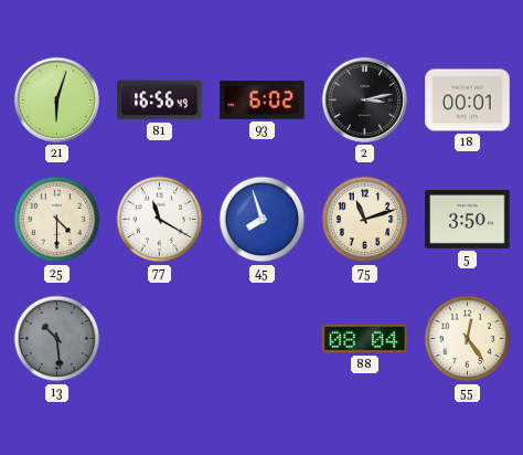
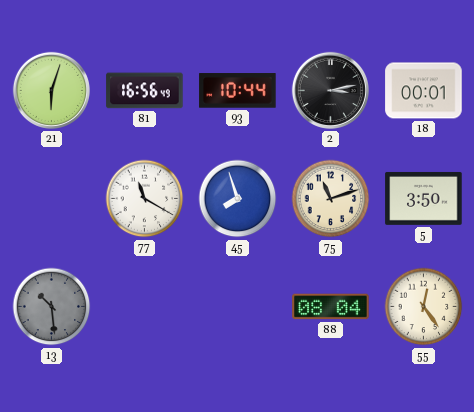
93: 6:02 -> 10:44 (238, 91)
25: 4:30 -> none (57, 220)
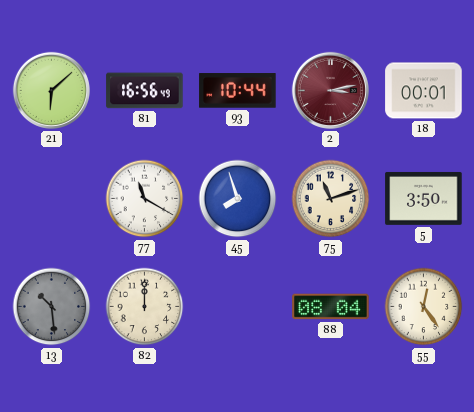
21: 6:03 -> 6:08 (51, 90)
2 dial: black -> burgundy (330, 90)
82: none -> 12:00 (145, 307)
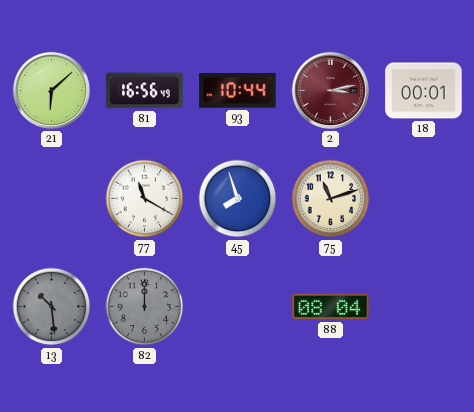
5: 3:50 -> none (424, 198)
82 dial: cream -> grey (145, 307)
55: 12:24 -> none (424, 307)
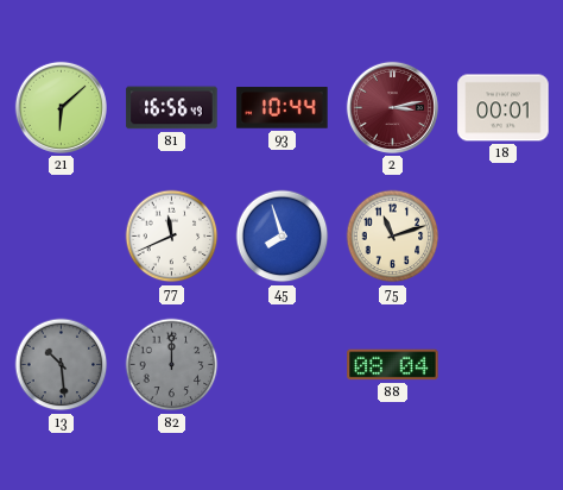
77: 11:20 -> 11:41 (172, 237)
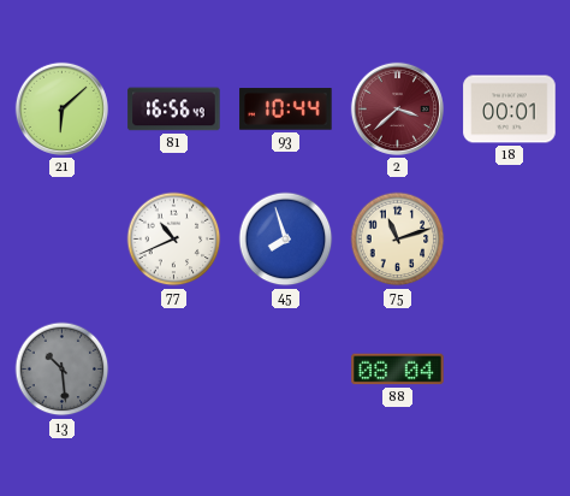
2: 3:13 -> 3:38 (397, 108)
77: 11:41 -> 10:41 (174, 240)
82: 12:00 -> none (172, 365)
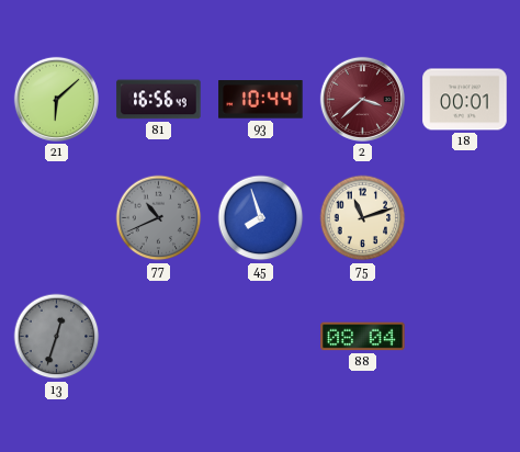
77 dial: white -> grey (159, 218)
13: 10:29 -> 12:33 (57, 337)
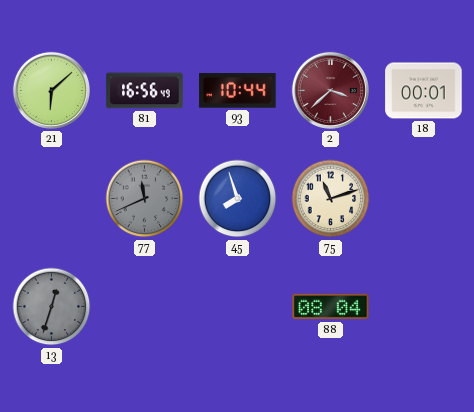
77: 10:41 -> 11:41 (145, 199)
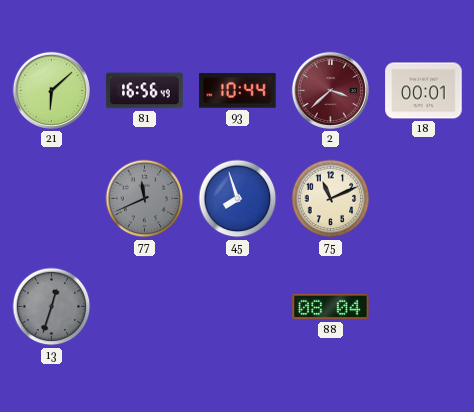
75: 11:12 -> 11:11 (331, 199)
